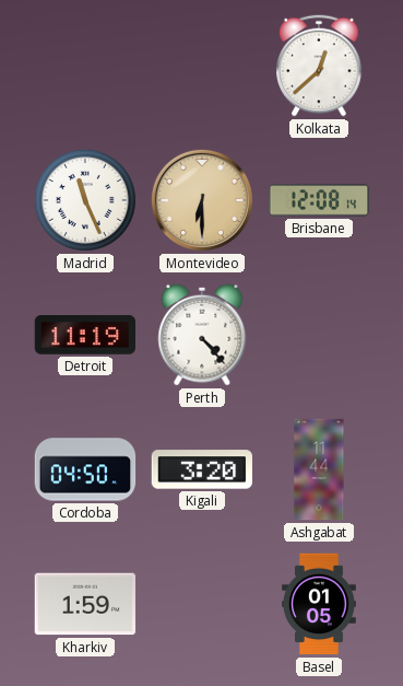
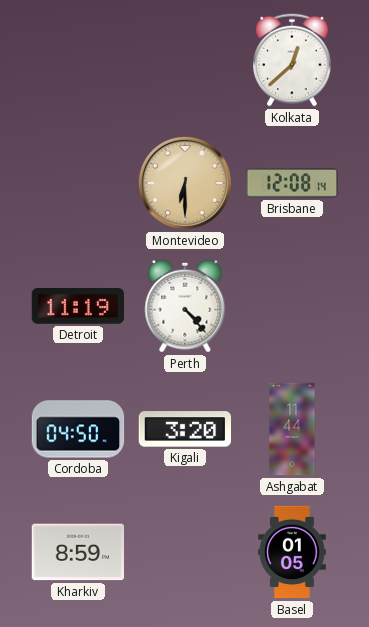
Madrid: 11:26 -> none (85, 200)
Kharkiv: 1:59 -> 8:59 (78, 552)
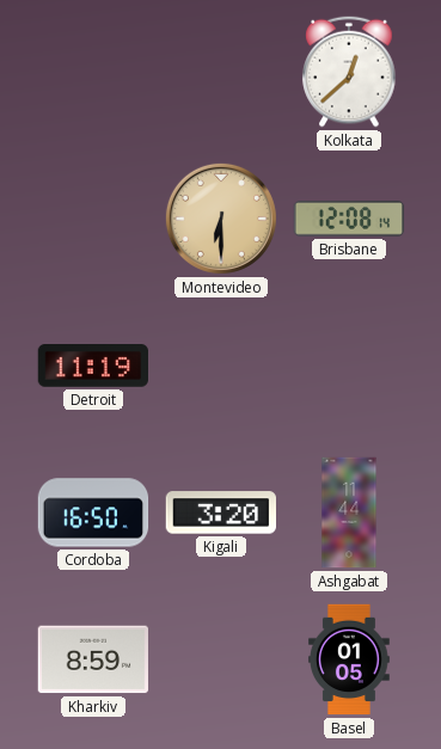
Perth: 4:23 -> none (185, 306)
Cordoba: 04:50 -> 16:50 (93, 512)
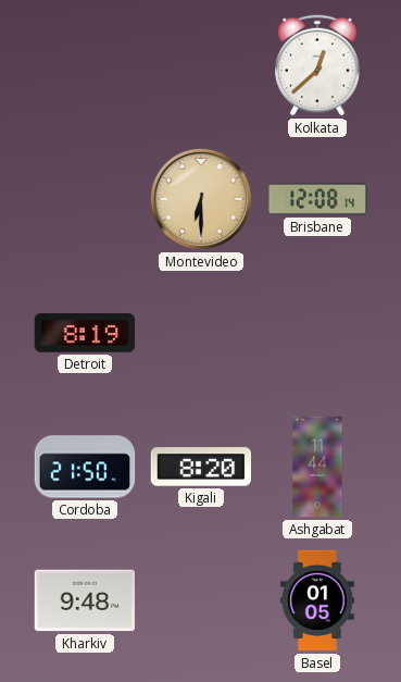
Detroit: 11:19 -> 8:19 (85, 334)
Cordoba: 16:50 -> 21:50 (85, 467)
Kigali: 3:20 -> 8:20 (200, 467)
Kharkiv: 8:59 -> 9:48 (85, 600)
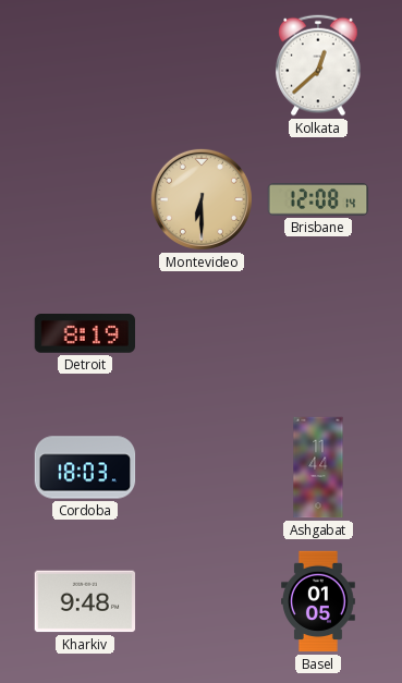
Cordoba: 21:50 -> 18:03 (85, 467)
Kigali: 8:20 -> none (200, 467)
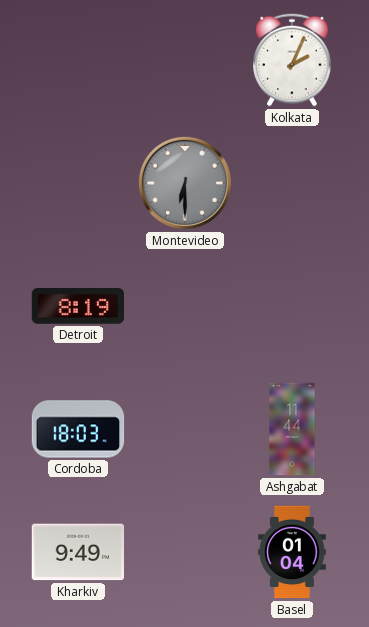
Kolkata: 12:38 -> 2:04 (292, 60)
Montevideo dial: champagne -> grey (185, 183)
Brisbane: 12:08 -> none (318, 199)
Kharkiv: 9:48 -> 9:49 (78, 552)
Basel: 01:05 -> 01:04 (293, 552)
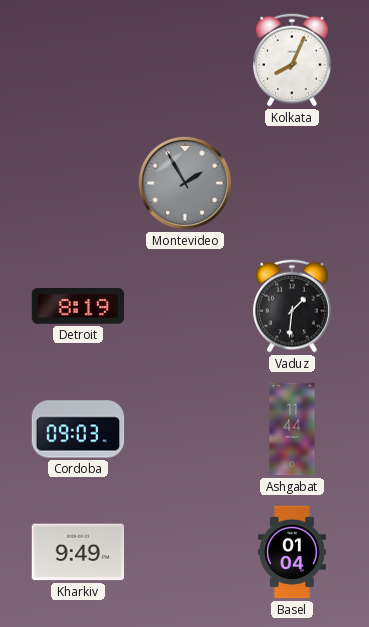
Kolkata: 2:04 -> 8:04 (292, 60)
Montevideo: 6:30 -> 1:55 (185, 183)
Vaduz: none -> 1:31 (292, 306)
Cordoba: 18:03 -> 09:03 (78, 429)
